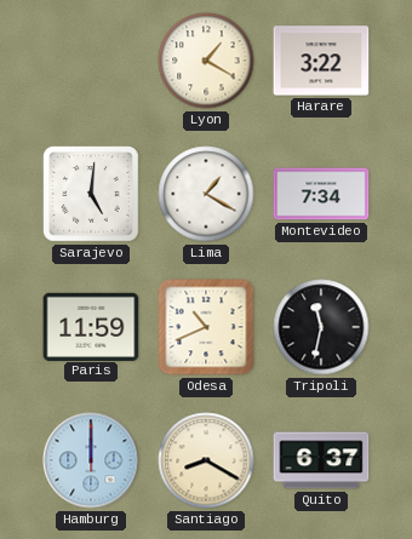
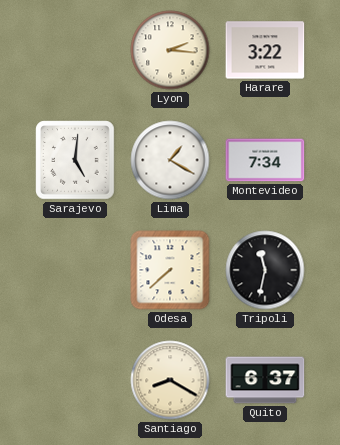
Lyon: 1:20 -> 2:16 (170, 50)
Paris: 11:59 -> none (91, 326)
Odesa: 10:41 -> 7:38 (170, 270)
Hamburg: 12:00 -> none (91, 460)
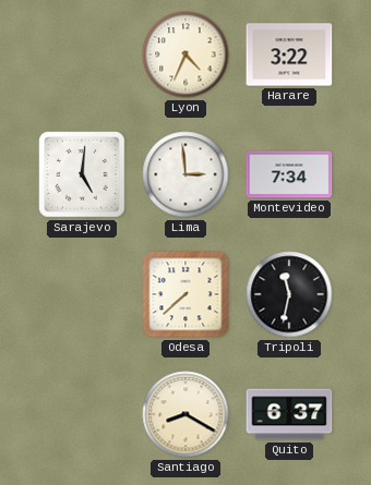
Lyon: 2:16 -> 4:34 (185, 54)
Lima: 1:20 -> 2:59 (185, 174)
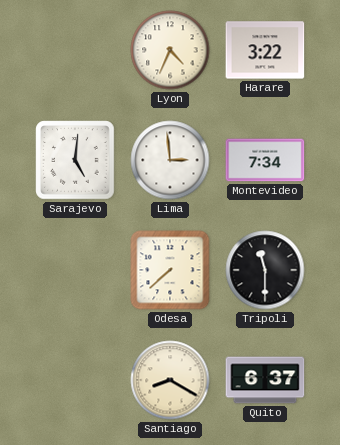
Tripoli: 11:32 -> 11:30 (265, 270)
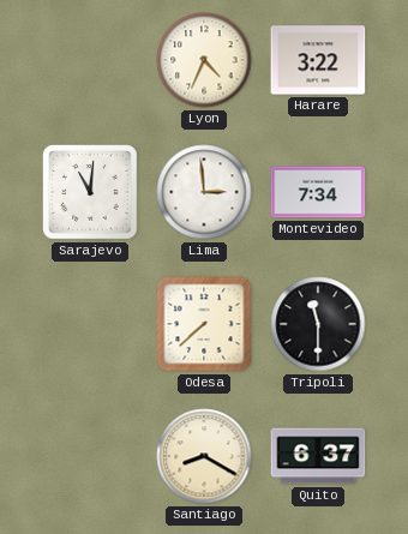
Sarajevo: 5:01 -> 11:01 (90, 192)
